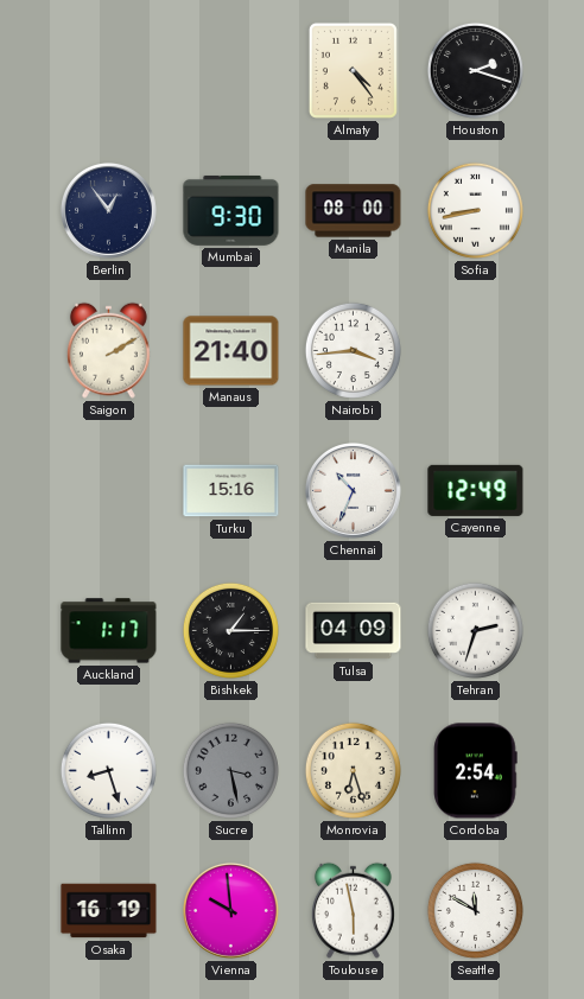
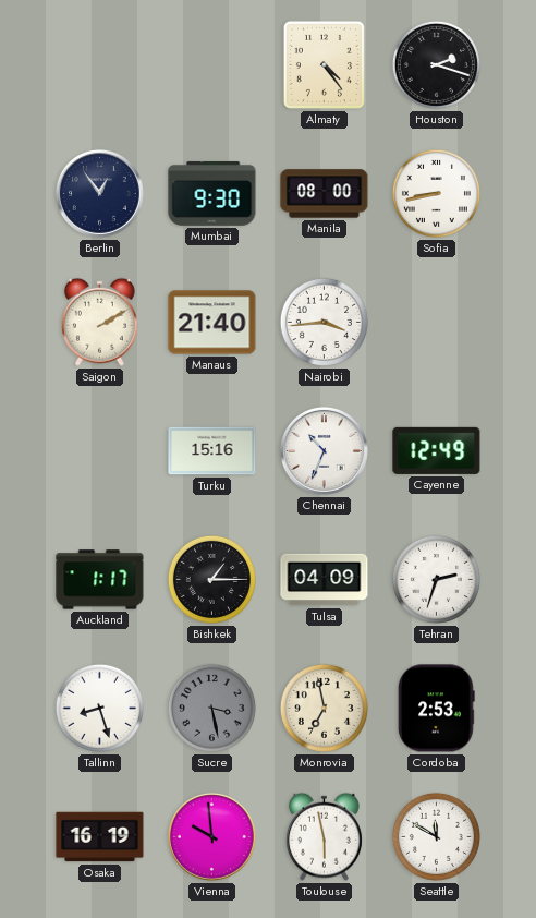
Monrovia: 6:27 -> 6:58 (324, 708)
Cordoba: 2:54 -> 2:53 (437, 709)
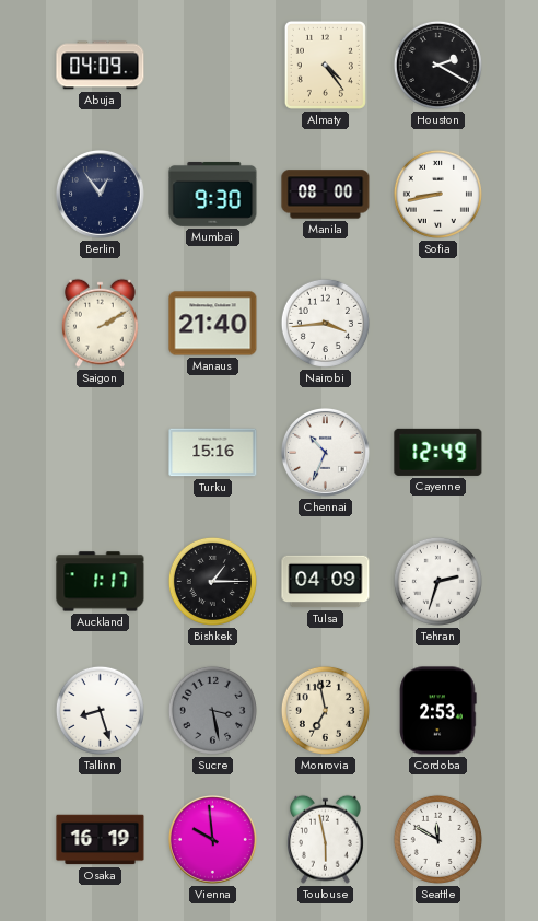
Abuja: none -> 04:09 (101, 66)
Houston: 2:18 -> 2:20 (437, 65)
